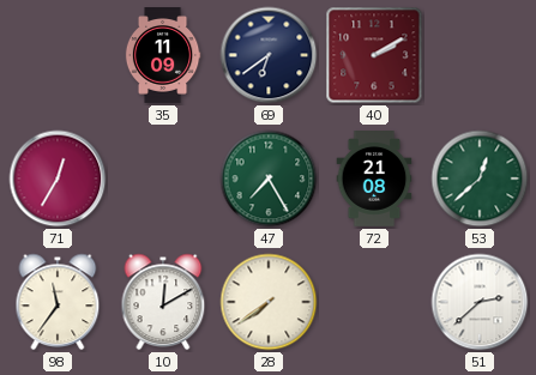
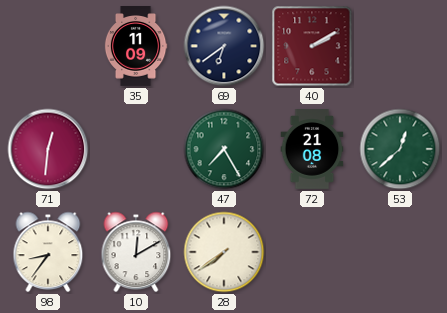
71: 12:35 -> 12:31 (48, 149)
98: 11:36 -> 8:36 (48, 252)
51: 2:38 -> none (480, 302)
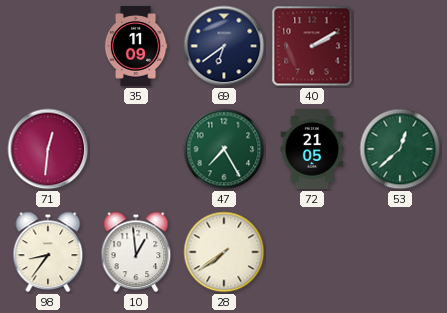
72: 21:08 -> 21:05 (312, 150)
10: 12:10 -> 12:59 (136, 252)
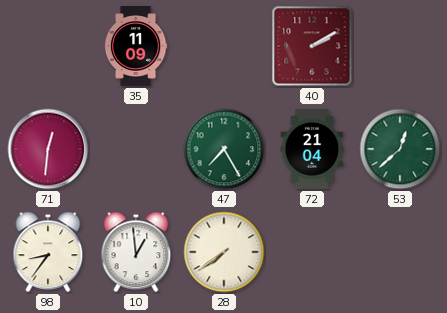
69: 6:39 -> none (224, 46)
72: 21:05 -> 21:04 (312, 150)
